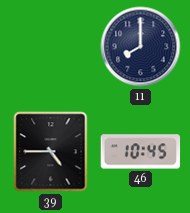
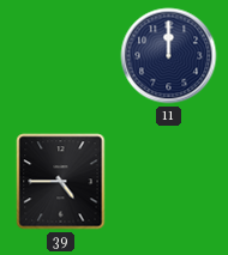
11: 8:00 -> 12:00 (169, 56)
46: 10:45 -> none (141, 152)
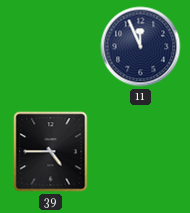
11: 12:00 -> 11:56 (141, 47)
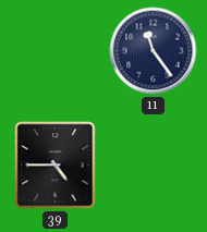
11: 11:56 -> 11:24 (154, 51)
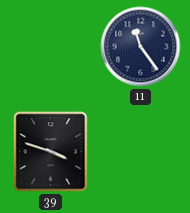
39: 4:45 -> 3:48 (51, 152)
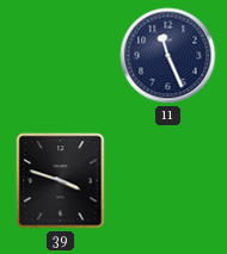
11: 11:24 -> 11:26 (168, 56)
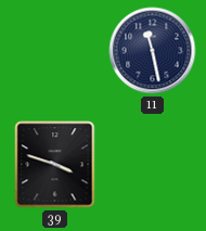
11: 11:26 -> 11:28 (153, 51)
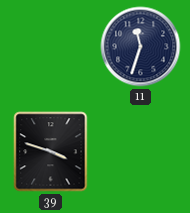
11: 11:28 -> 11:33 (141, 47)
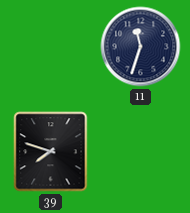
39: 3:48 -> 7:48 (51, 152)
